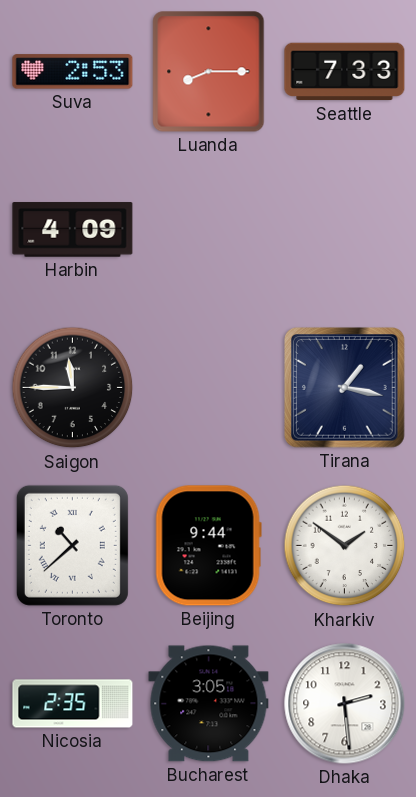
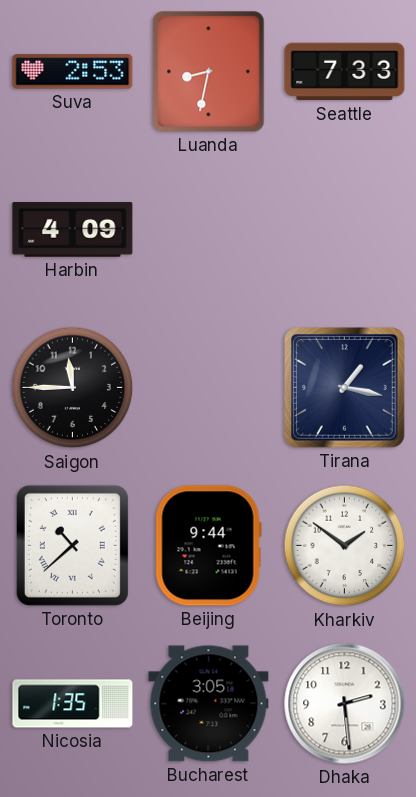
Luanda: 8:15 -> 8:32 (209, 72)
Nicosia: 2:35 -> 1:35 (73, 704)
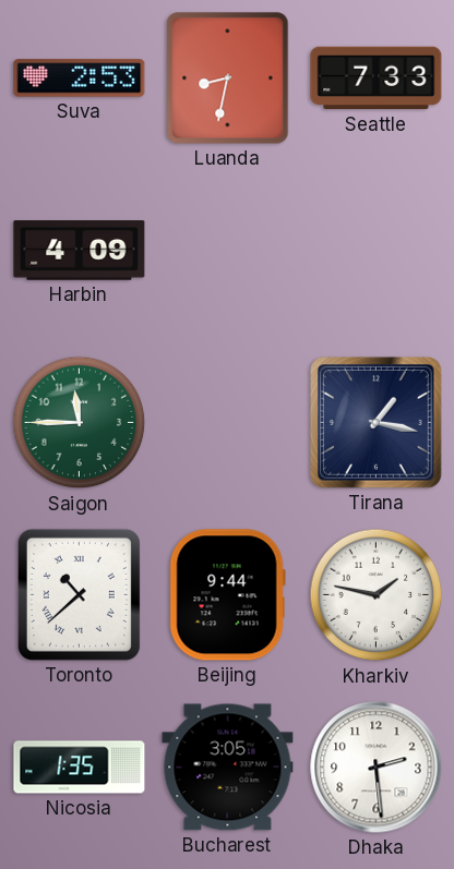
Saigon dial: black -> green (80, 423)
Kharkiv: 1:51 -> 1:47 (377, 595)
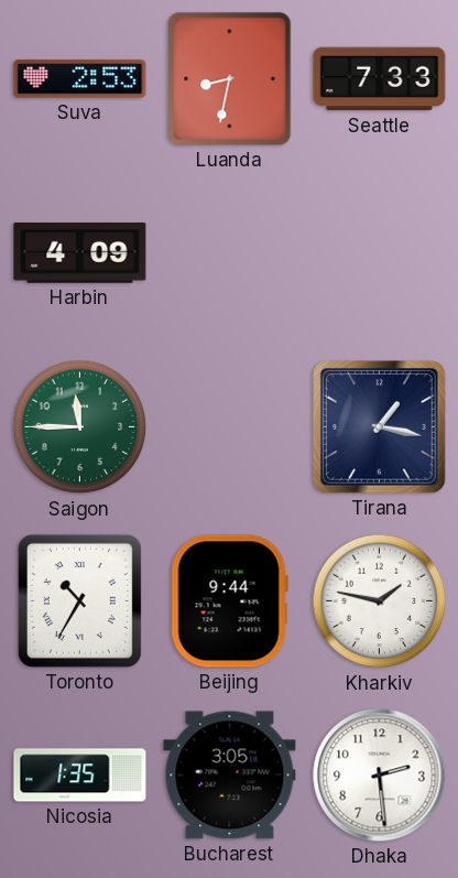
Toronto: 10:38 -> 10:35 (79, 600)
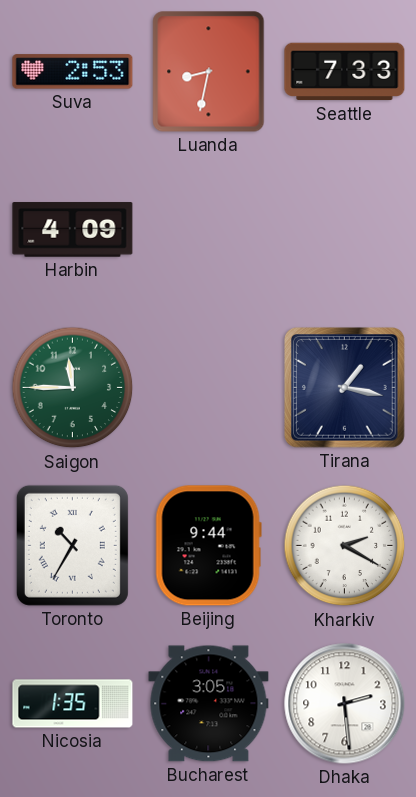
Kharkiv: 1:47 -> 2:20 (345, 546)
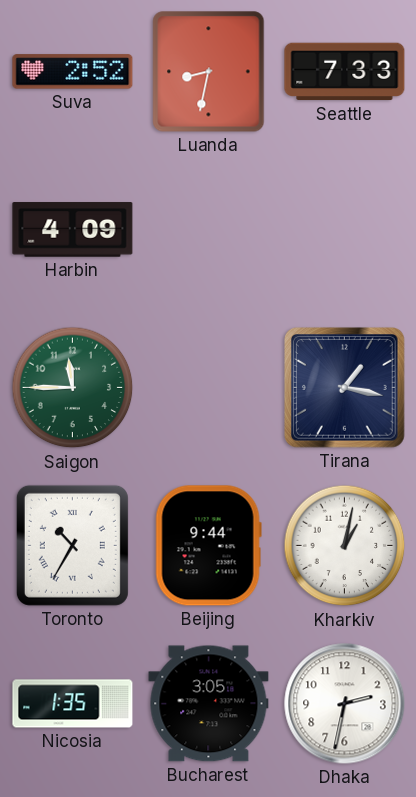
Suva: 2:53 -> 2:52 (73, 72)
Kharkiv: 2:20 -> 1:02 (345, 546)
Dhaka: 2:29 -> 2:32 (345, 704)
